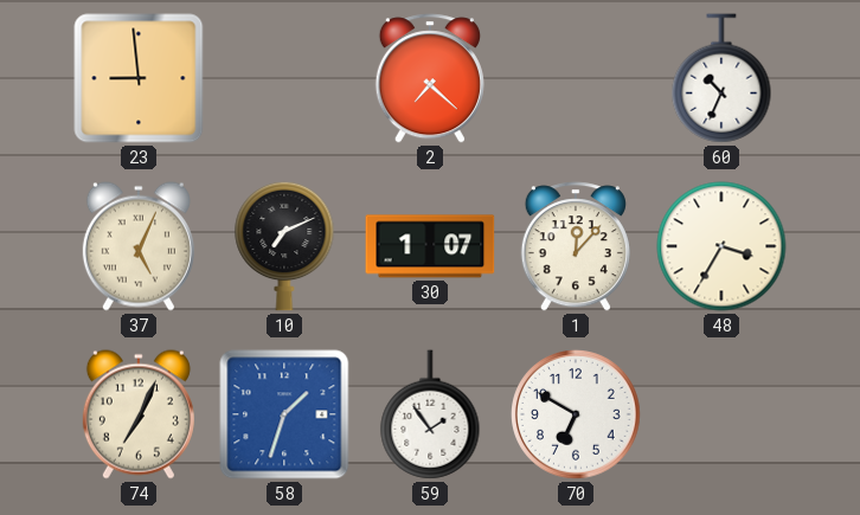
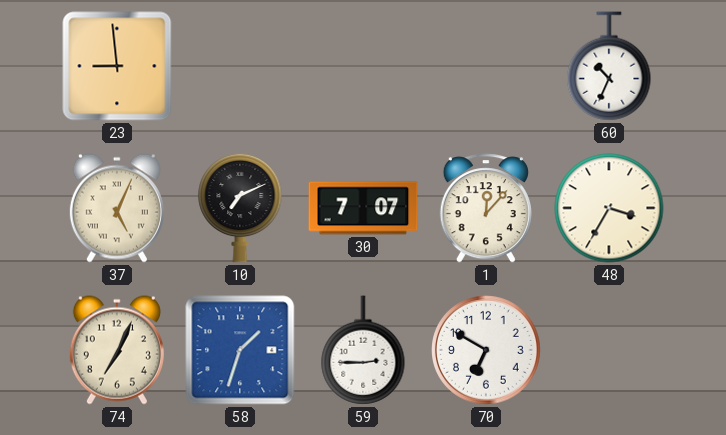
2: 7:22 -> none (430, 78)
30: 1:07 -> 7:07 (363, 208)
59: 1:54 -> 2:45 (363, 350)
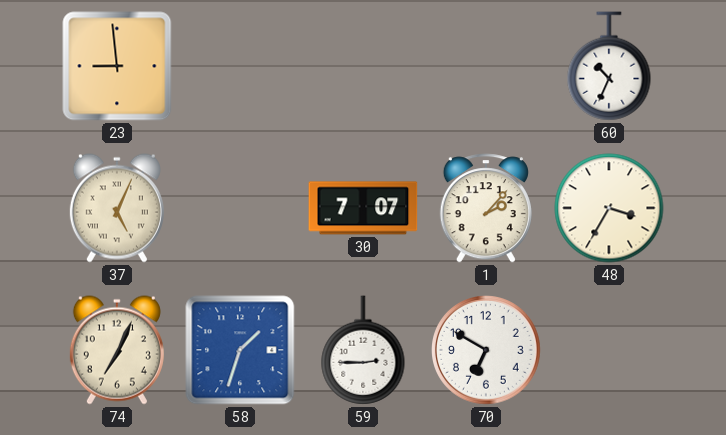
10: 7:11 -> none (240, 208)
1: 12:07 -> 2:07 (486, 208)
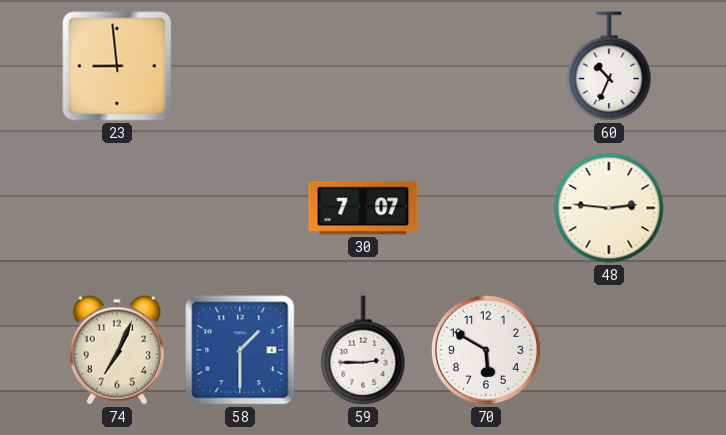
37: 5:04 -> none (117, 208)
1: 2:07 -> none (486, 208)
48: 3:35 -> 2:46 (609, 208)
58: 1:33 -> 1:30 (240, 350)
70: 6:50 -> 5:50 (486, 350)
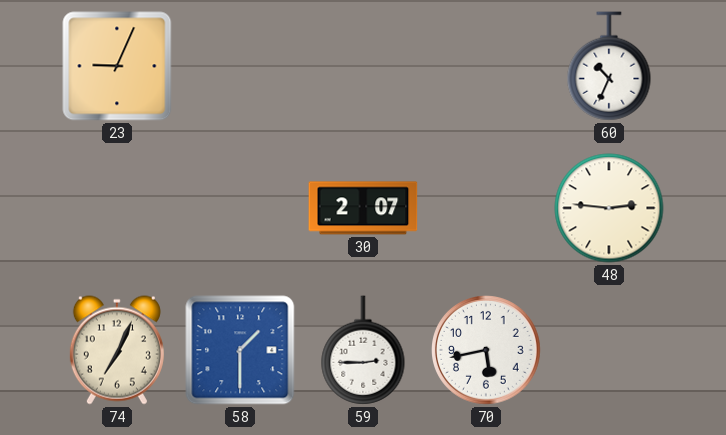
23: 8:59 -> 9:04 (117, 66)
30: 7:07 -> 2:07 (363, 208)
70: 5:50 -> 5:43 (486, 350)
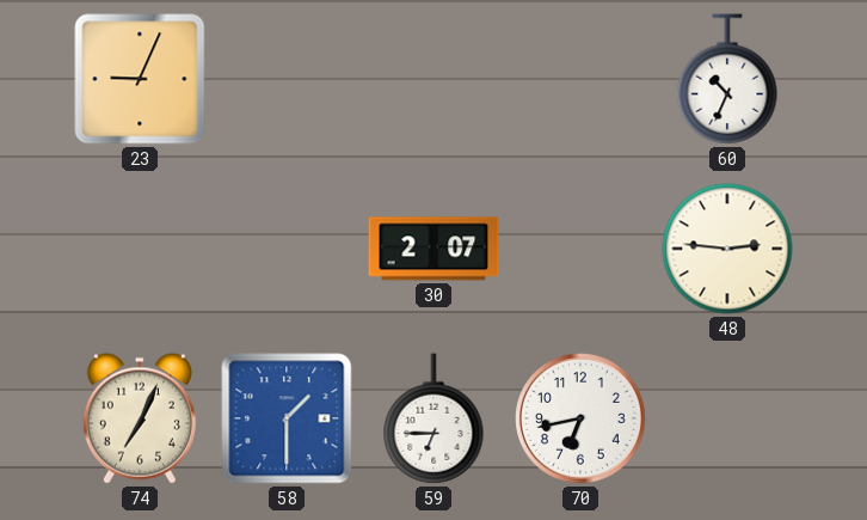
59: 2:45 -> 6:45 (433, 418)
70: 5:43 -> 6:43 (580, 418)
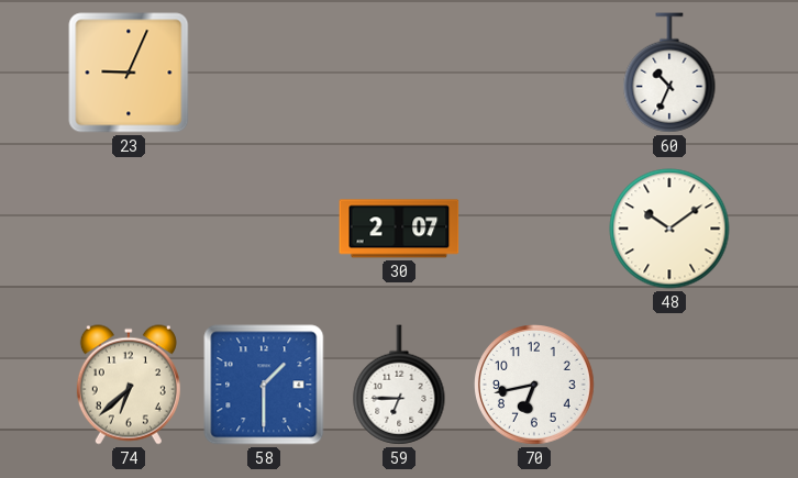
48: 2:46 -> 10:09 (669, 229)
74: 7:04 -> 6:38 (129, 385)
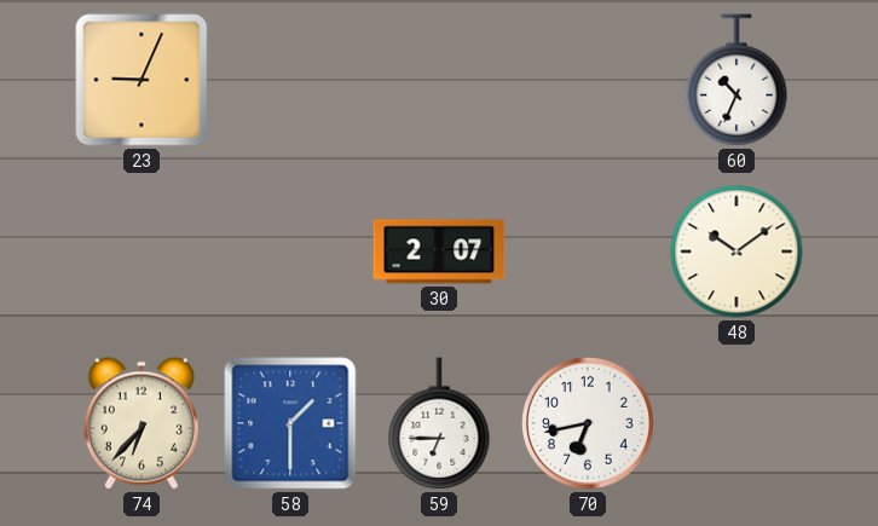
74: 6:38 -> 6:37 (141, 423)
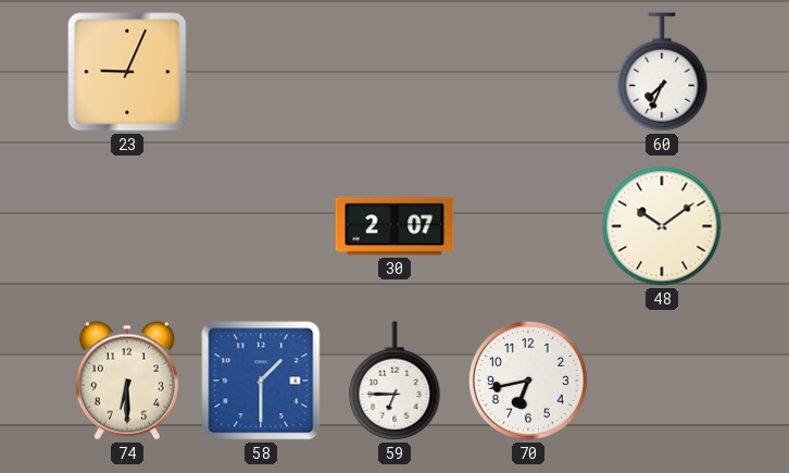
60: 10:34 -> 7:34 (662, 72)
74: 6:37 -> 6:30 (127, 381)
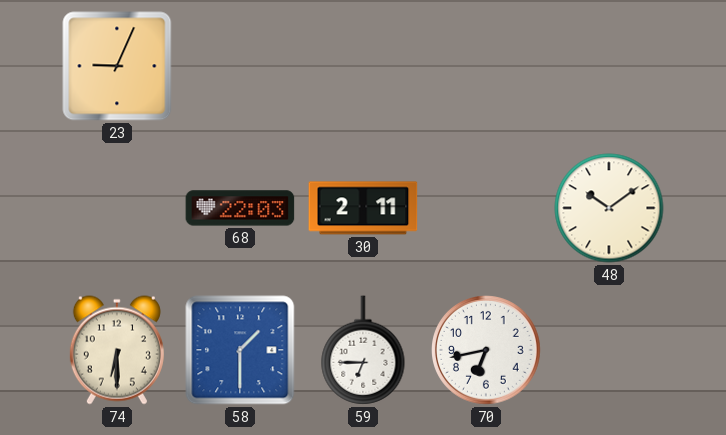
60: 7:34 -> none (662, 72)
68: none -> 22:03 (240, 208)
30: 2:07 -> 2:11 (363, 208)
